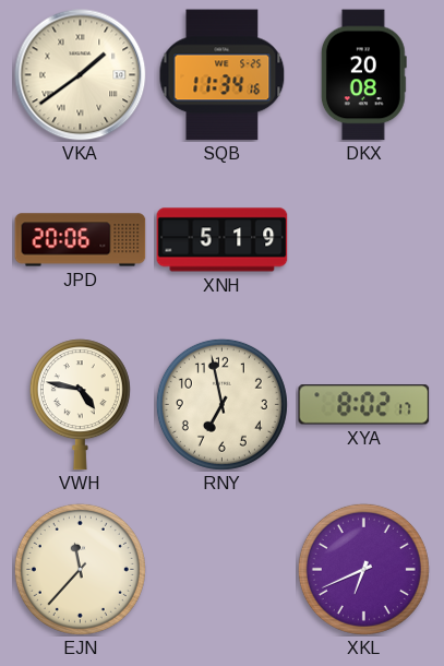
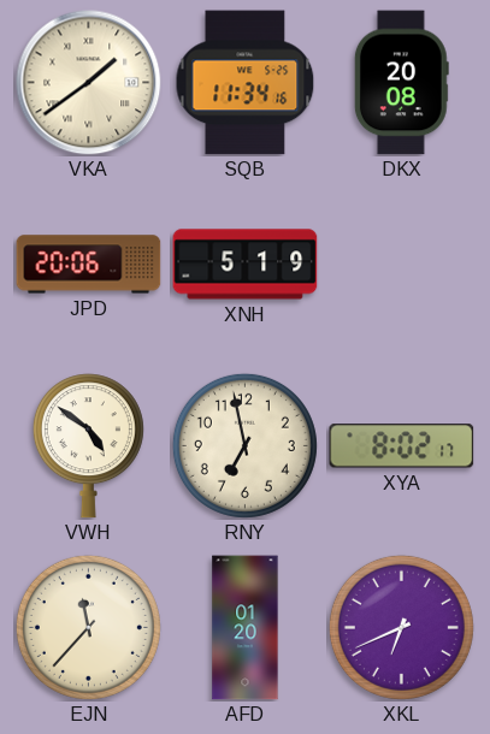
VWH: 4:47 -> 4:51 (88, 446)
AFD: none -> 01:20 (246, 628)
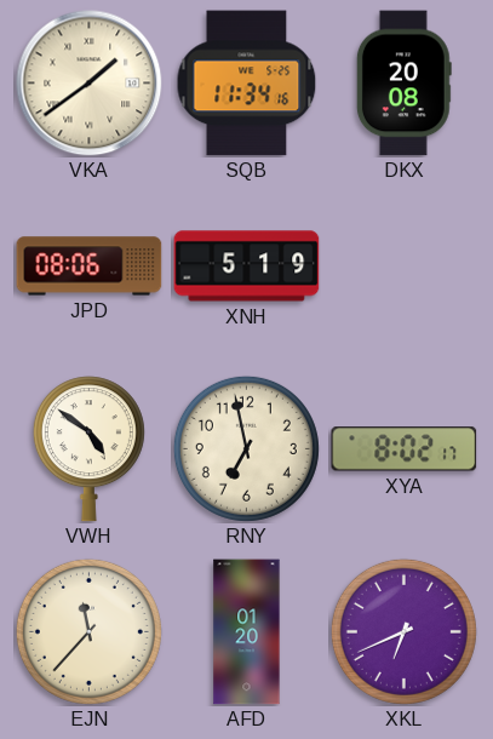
JPD: 20:06 -> 08:06 (90, 267)
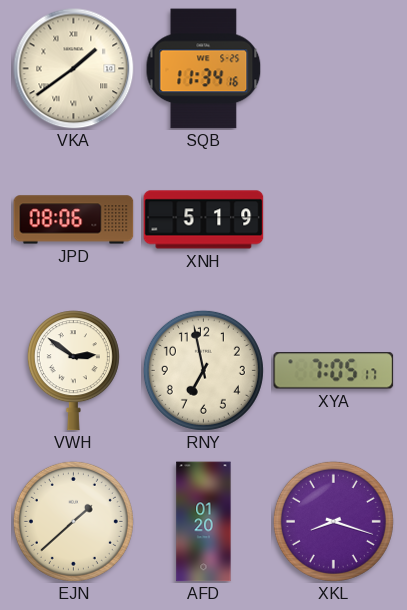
DKX: 20:08 -> none (403, 84)
VWH: 4:51 -> 2:51 (73, 371)
XYA: 8:02 -> 7:05 (334, 371)
EJN: 11:37 -> 1:38 (73, 521)
XKL: 6:41 -> 8:18 (333, 521)
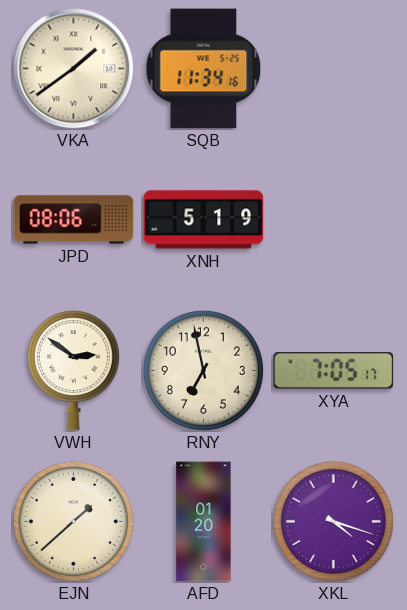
XKL: 8:18 -> 4:18 (333, 521)
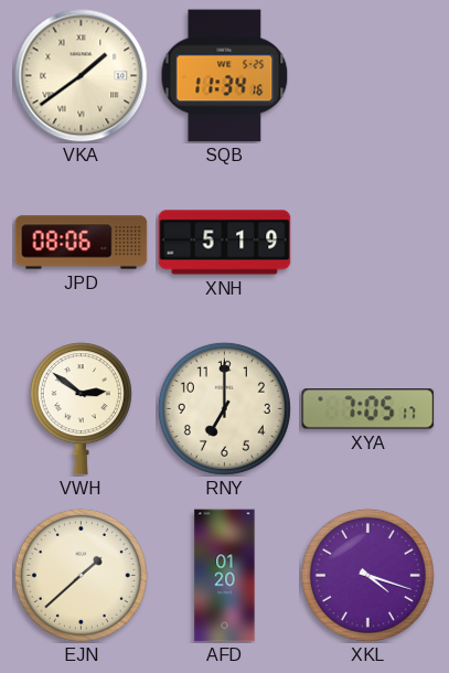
RNY: 6:58 -> 7:00 (224, 408)
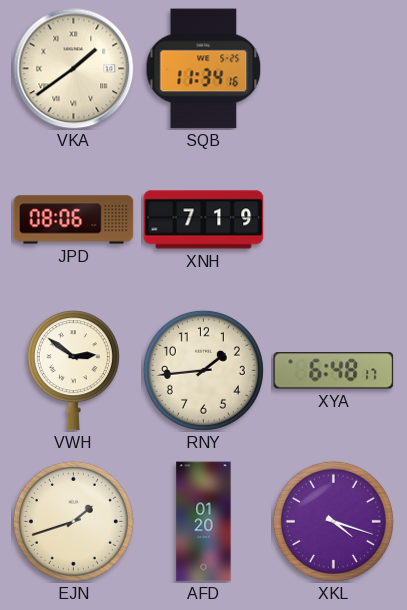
XNH: 5:19 -> 7:19 (204, 220)
RNY: 7:00 -> 1:44 (203, 370)
XYA: 7:05 -> 6:48 (334, 371)
EJN: 1:38 -> 1:42 (73, 521)
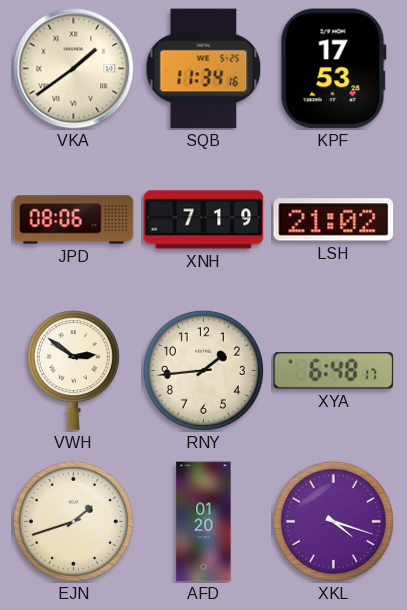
KPF: none -> 17:53 (333, 69)
LSH: none -> 21:02 (334, 220)
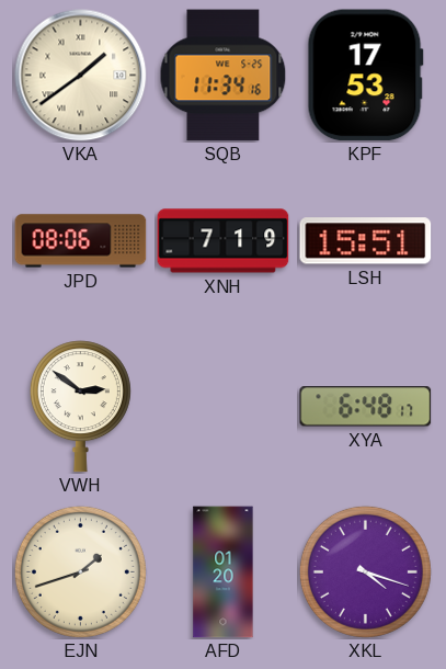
LSH: 21:02 -> 15:51 (366, 241)
RNY: 1:44 -> none (203, 370)
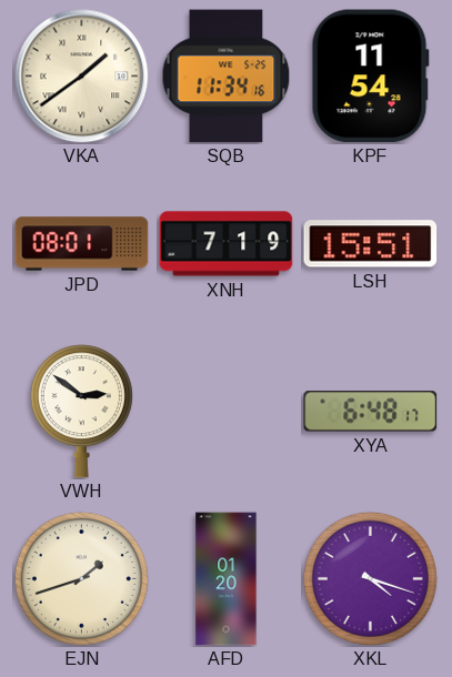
KPF: 17:53 -> 11:54 (370, 77)
JPD: 08:06 -> 08:01 (82, 244)
